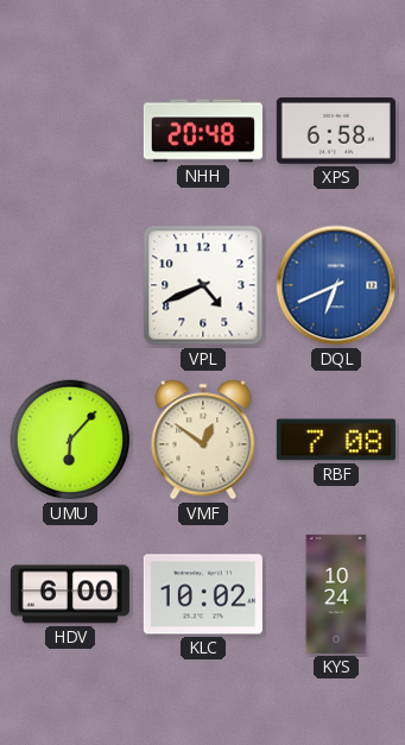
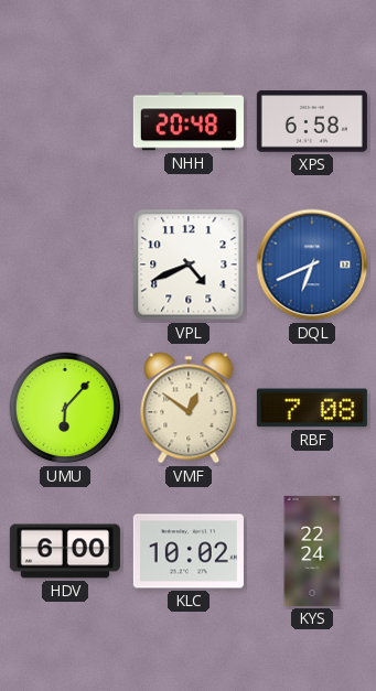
KYS: 10:24 -> 22:24 (312, 551)
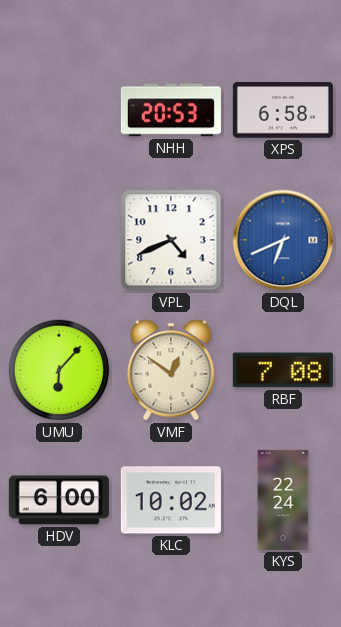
NHH: 20:48 -> 20:53 (171, 110)
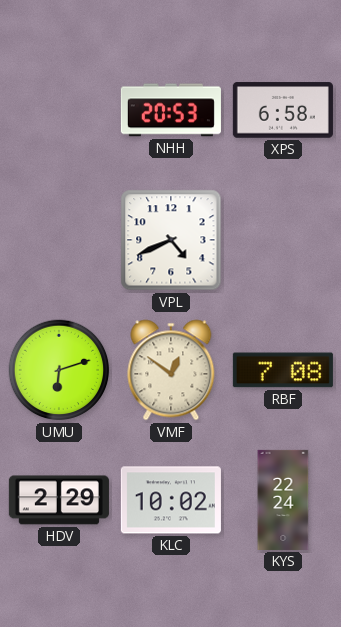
DQL: 6:41 -> none (283, 240)
UMU: 6:07 -> 6:12 (59, 370)
HDV: 6:00 -> 2:29 (59, 500)
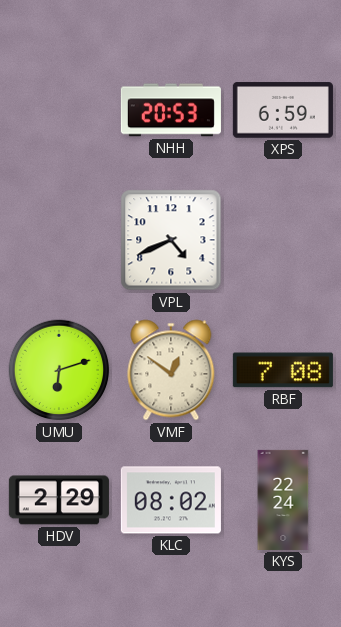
XPS: 6:58 -> 6:59 (283, 110)
KLC: 10:02 -> 08:02 (171, 500)
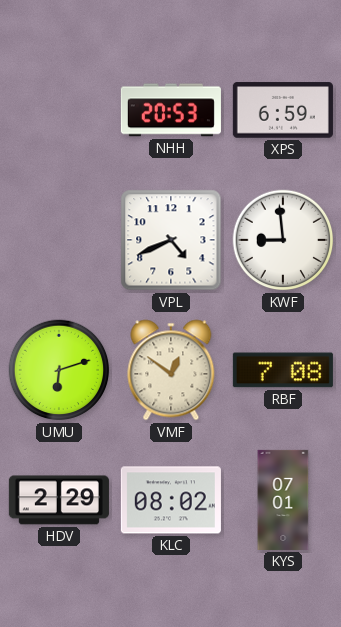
KWF: none -> 8:59 (283, 240)
KYS: 22:24 -> 07:01 (283, 500)
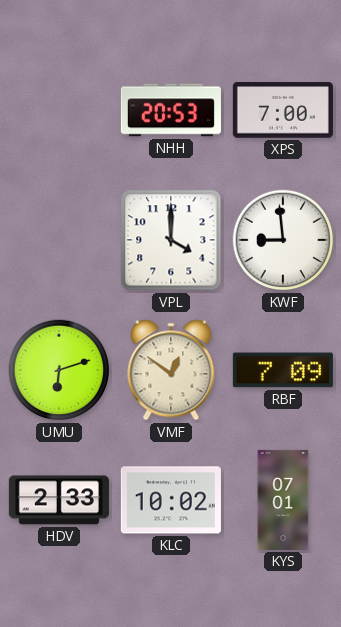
XPS: 6:59 -> 7:00 (283, 110)
VPL: 4:41 -> 4:00 (171, 240)
RBF: 7:08 -> 7:09 (283, 370)
HDV: 2:29 -> 2:33 (59, 500)
KLC: 08:02 -> 10:02 (171, 500)
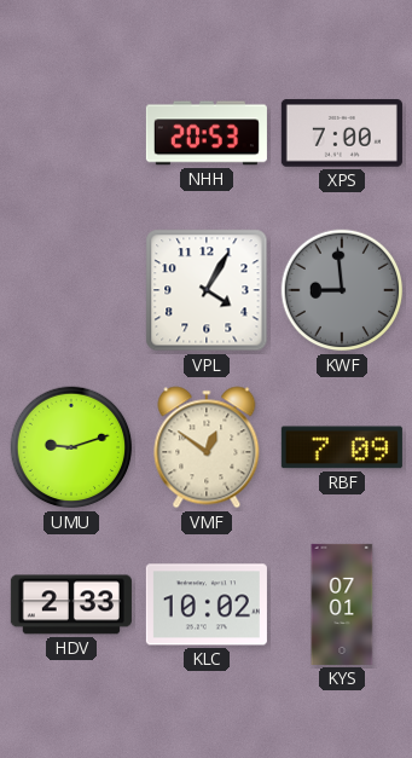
VPL: 4:00 -> 4:05 (207, 290)
KWF dial: white -> grey (342, 290)
UMU: 6:12 -> 9:12 (71, 447)
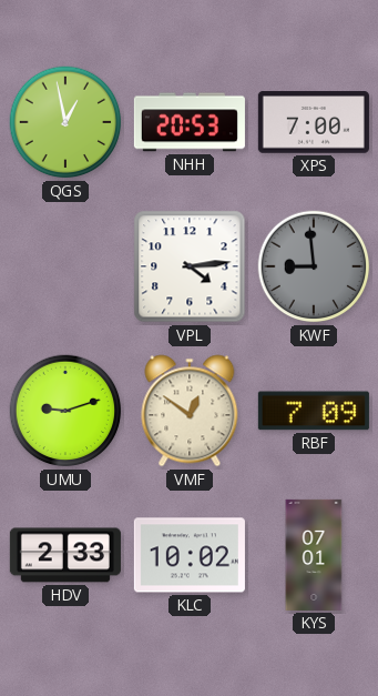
QGS: none -> 12:58 (65, 122)
VPL: 4:05 -> 4:14 (190, 266)
